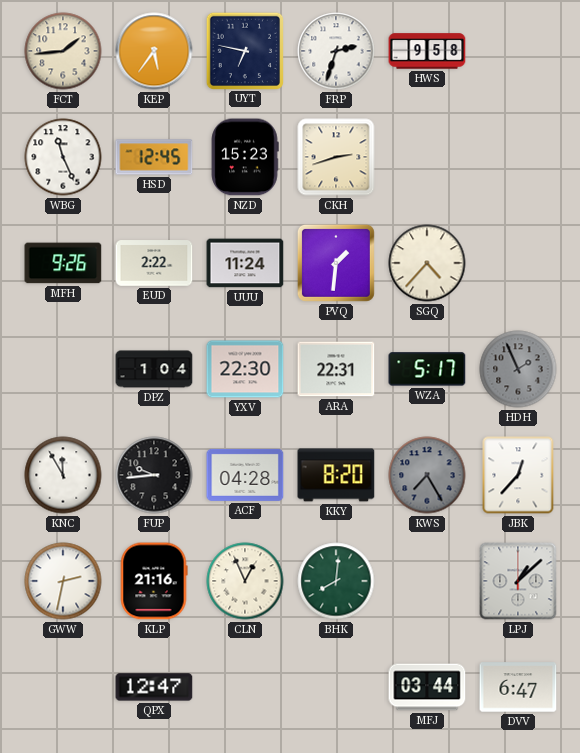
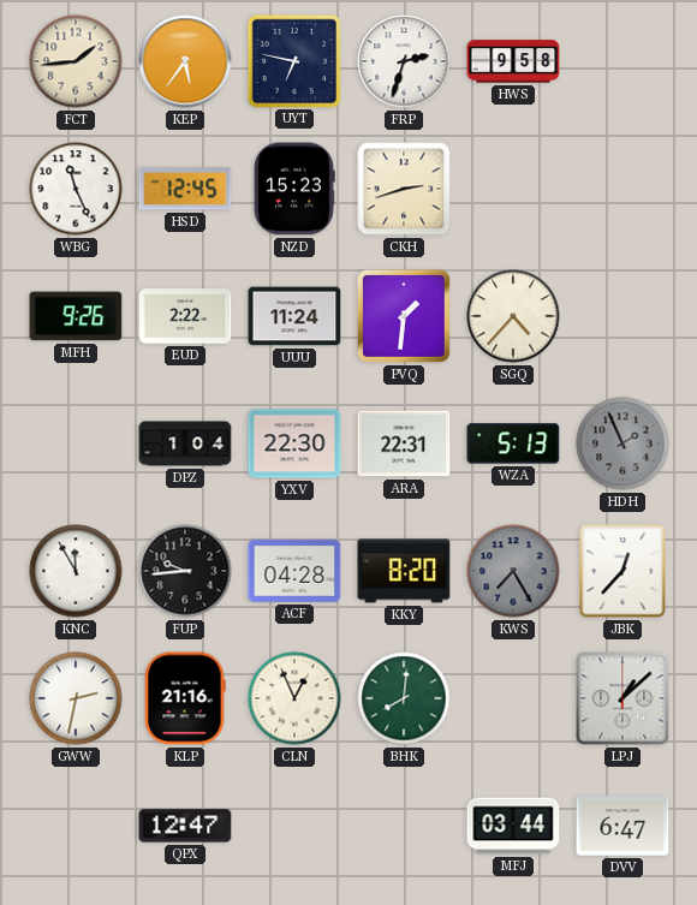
WZA: 5:17 -> 5:13 (513, 443)
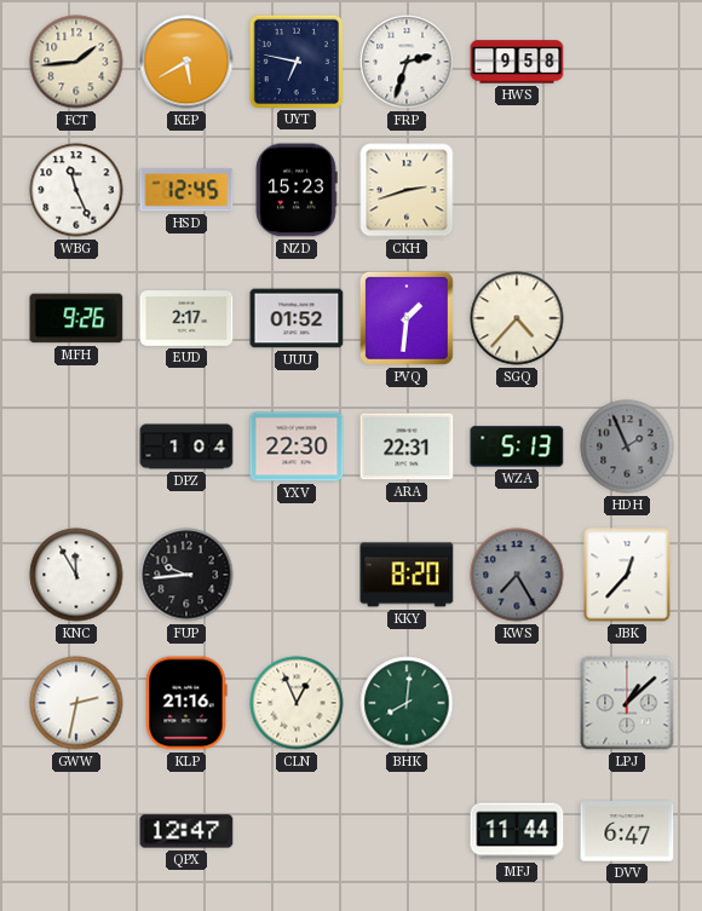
KEP: 5:36 -> 5:40 (186, 62)
EUD: 2:22 -> 2:17 (186, 318)
UUU: 11:24 -> 01:52 (297, 318)
ACF: 04:28 -> none (294, 571)
MFJ: 03:44 -> 11:44 (517, 831)
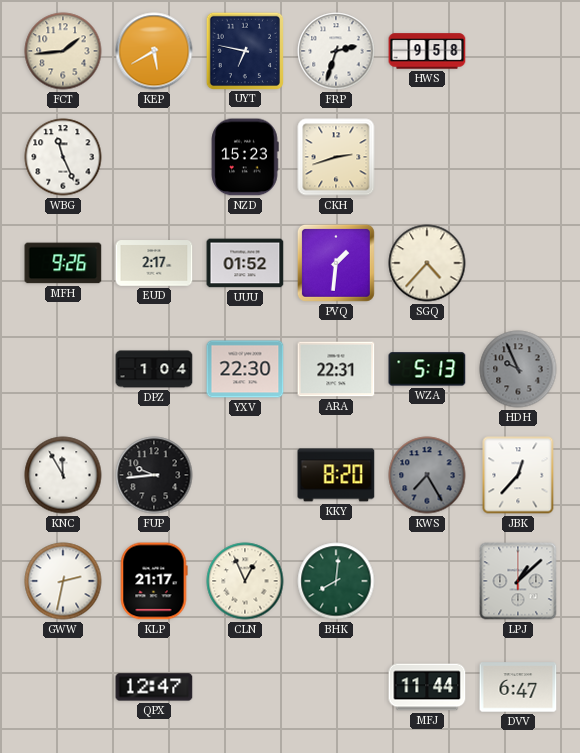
HSD: 12:45 -> none (186, 190)
HDH: 1:56 -> 9:56 (518, 369)
KLP: 21:16 -> 21:17 (154, 581)
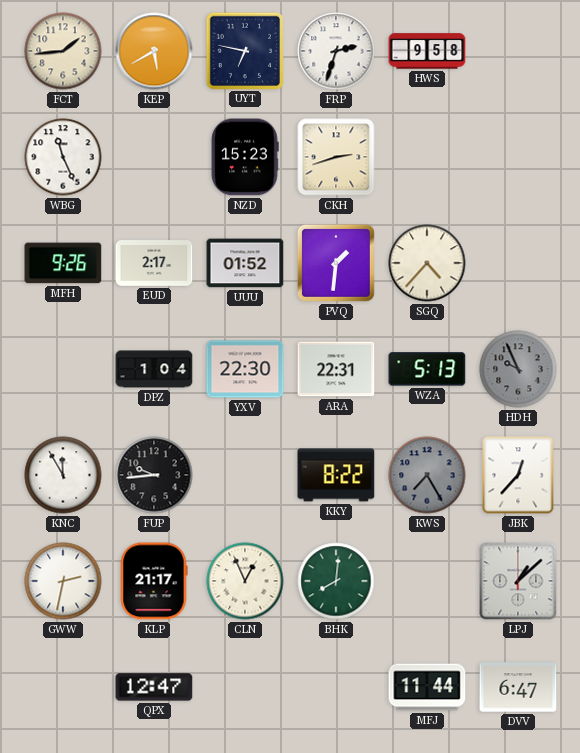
KKY: 8:20 -> 8:22 (336, 475)
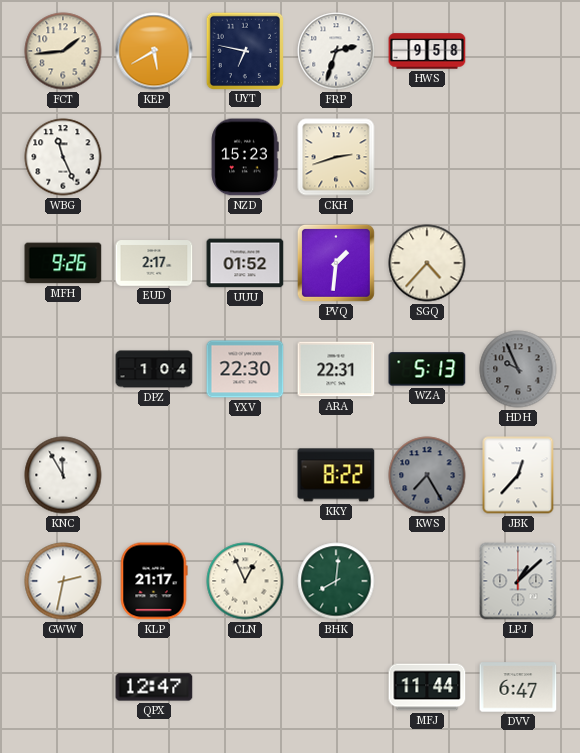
FUP: 9:44 -> none (154, 475)
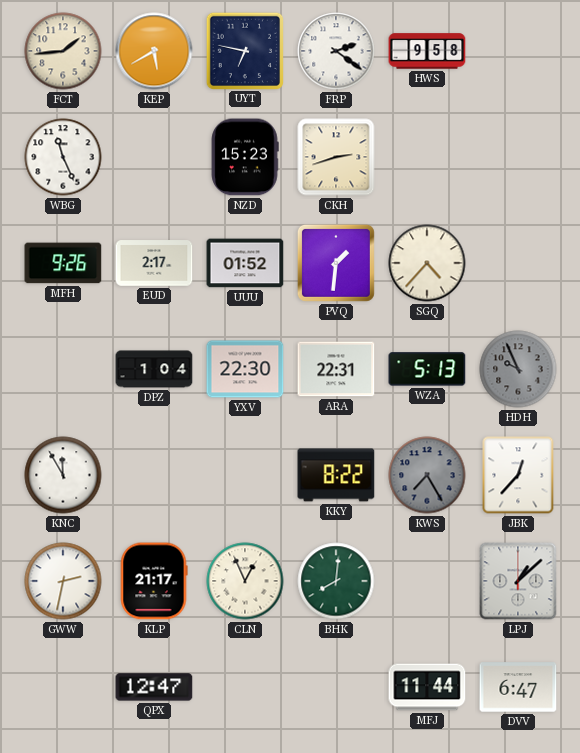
FRP: 2:33 -> 2:21 (336, 51)
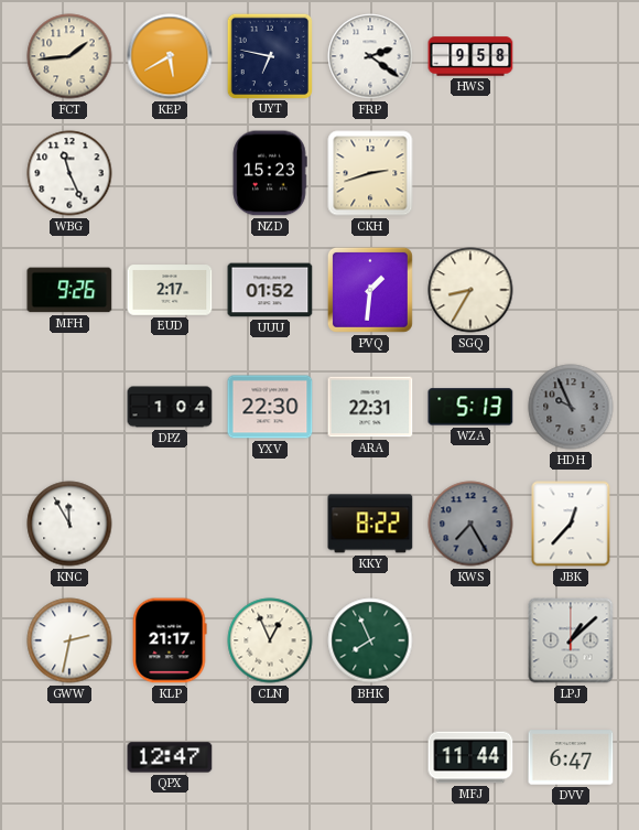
SGQ: 4:37 -> 8:35 (470, 290)
BHK: 8:01 -> 7:56 (370, 640)
